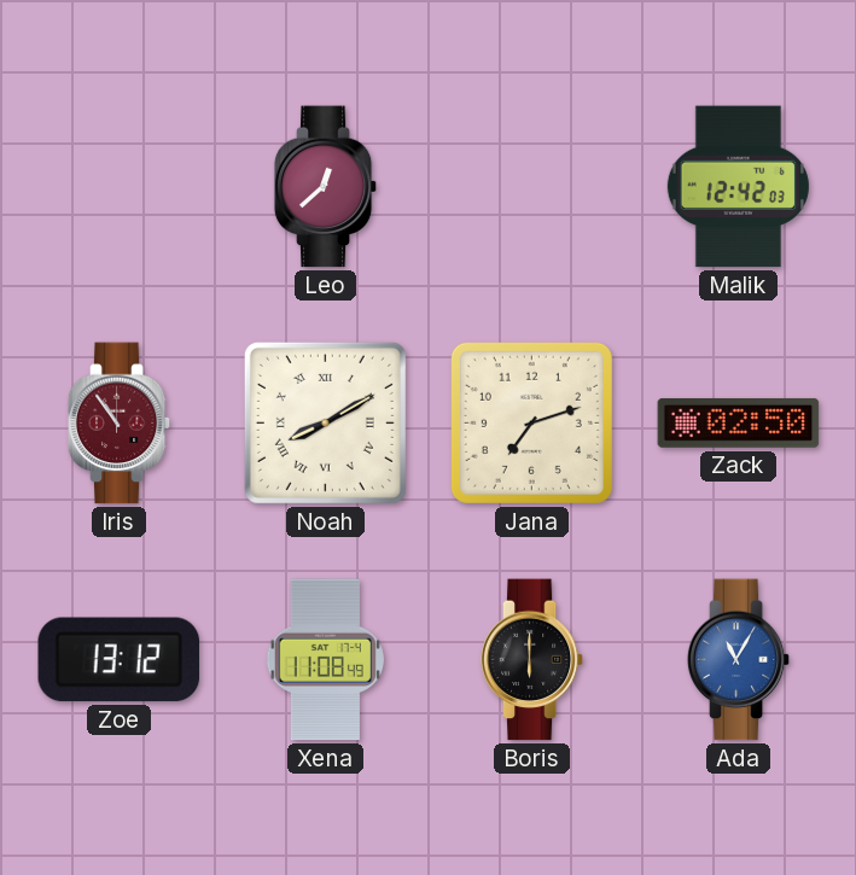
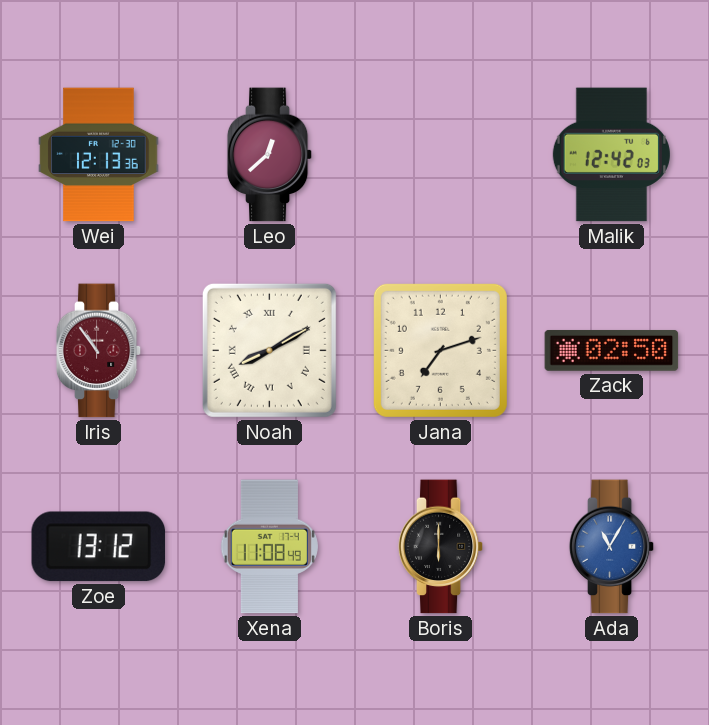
Wei: none -> 12:13 (99, 155)
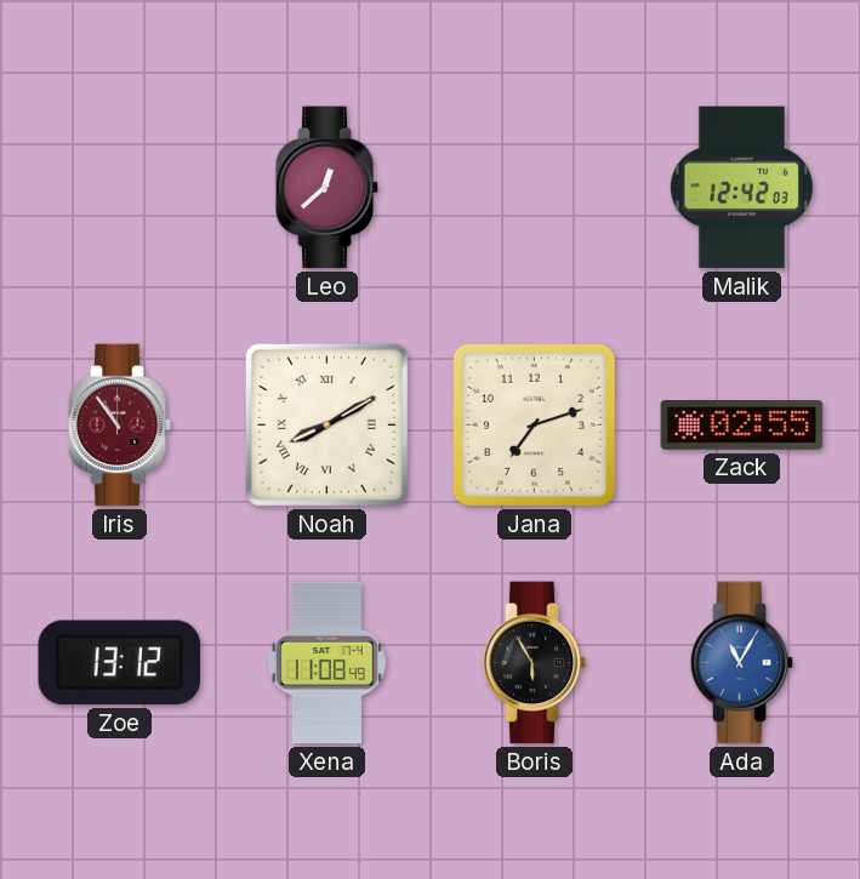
Wei: 12:13 -> none (99, 155)
Zack: 02:50 -> 02:55 (742, 424)
Boris: 6:00 -> 5:55 (535, 663)
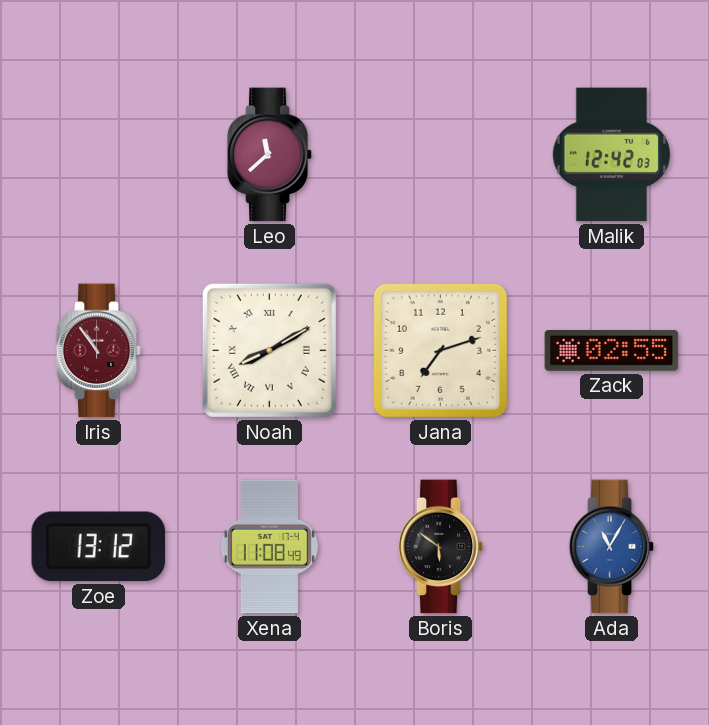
Leo: 12:38 -> 11:38 (270, 155)
Boris: 5:55 -> 5:51 (441, 547)
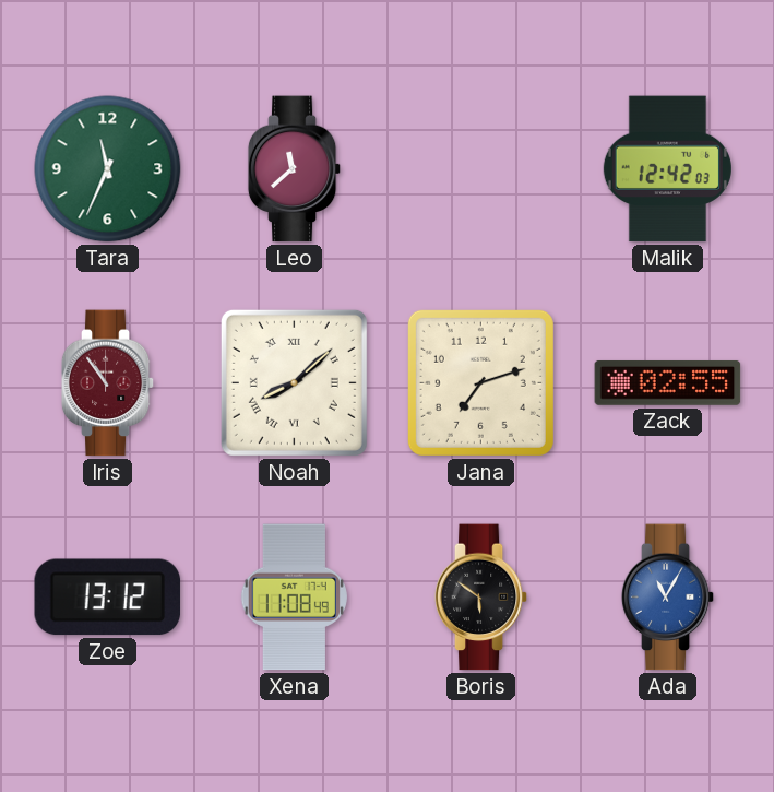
Tara: none -> 11:34 (108, 169)
Noah: 8:10 -> 8:08 (294, 382)
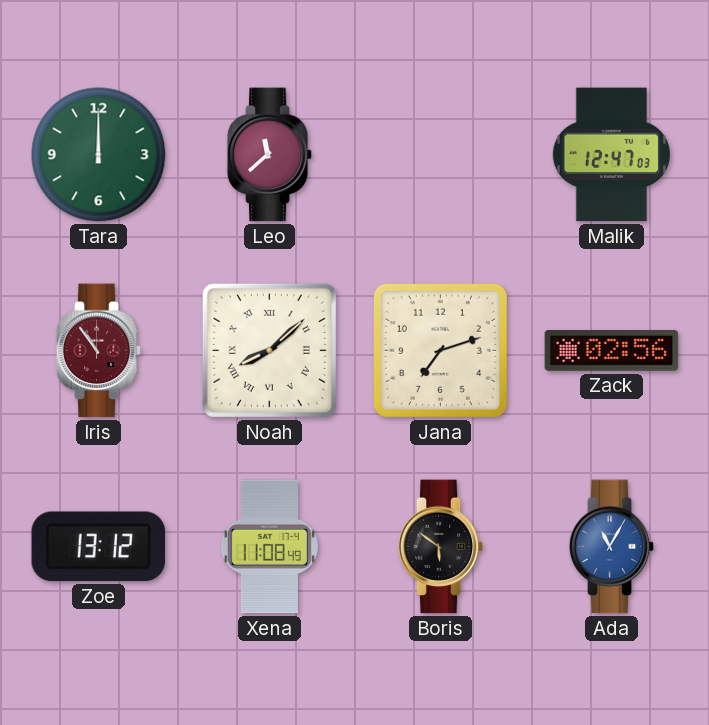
Tara: 11:34 -> 12:00 (99, 155)
Malik: 12:42 -> 12:47 (611, 155)
Zack: 02:55 -> 02:56 (612, 350)
